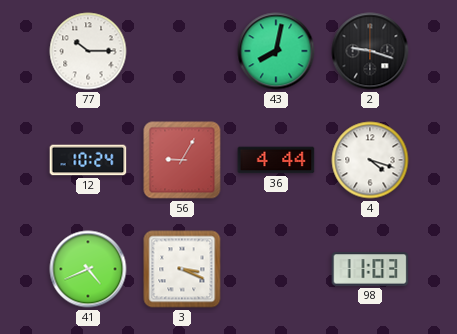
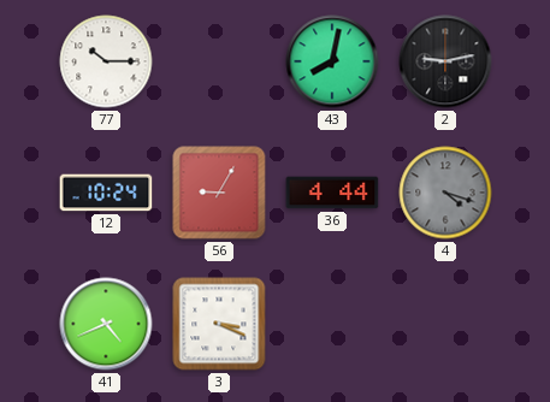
2: 9:18 -> 9:13 (445, 61)
4 dial: white -> grey (445, 193)
98: 11:03 -> none (370, 269)
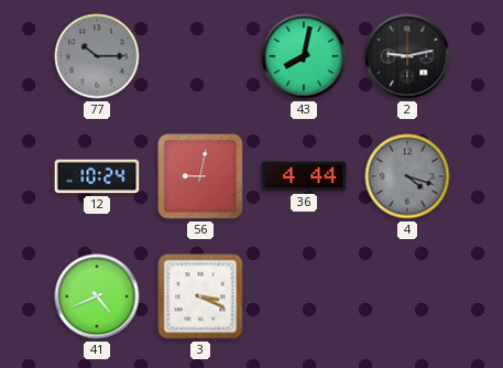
77 dial: white -> grey (97, 56)
56: 9:05 -> 9:02 (200, 176)
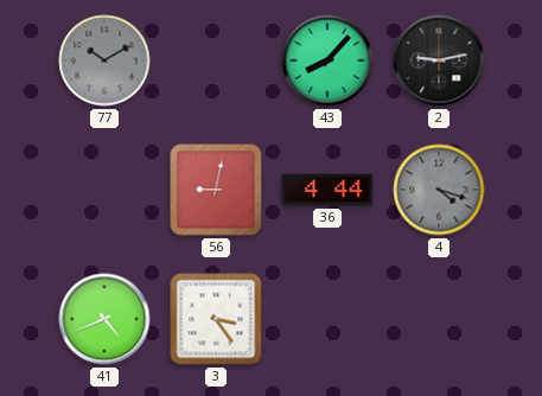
77: 10:15 -> 10:10 (104, 60)
43: 8:02 -> 8:07 (327, 60)
12: 10:24 -> none (97, 176)
3: 3:19 -> 3:24 (216, 319)
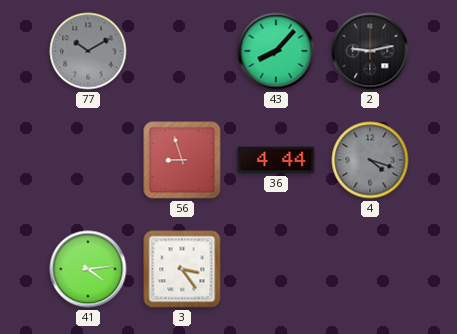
56: 9:02 -> 8:57 (182, 160)
41: 4:41 -> 4:14 (88, 269)
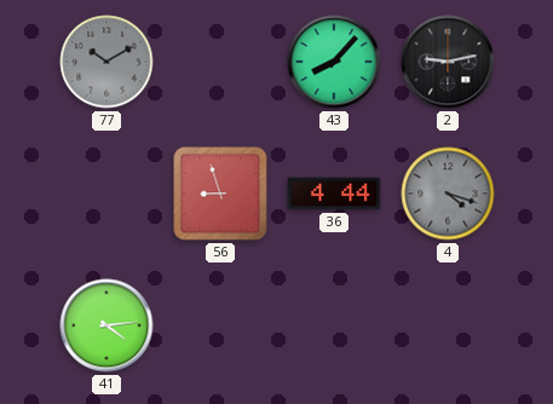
3: 3:24 -> none (182, 269)
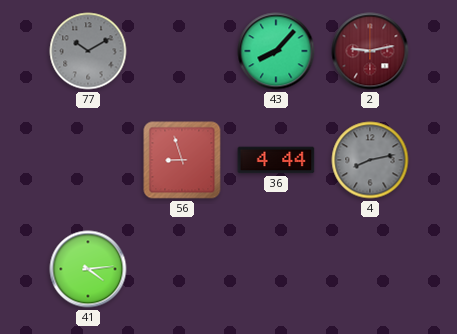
2 dial: black -> burgundy (370, 51)
4: 4:18 -> 8:13 (370, 160)
